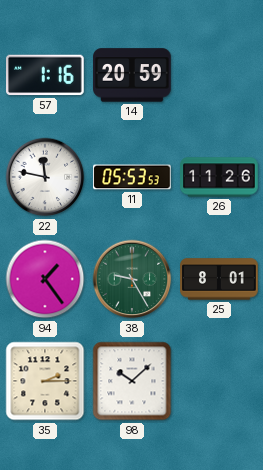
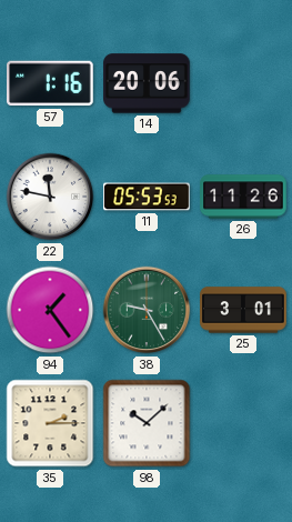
14: 20:59 -> 20:06 (147, 83)
25: 8:01 -> 3:01 (243, 310)
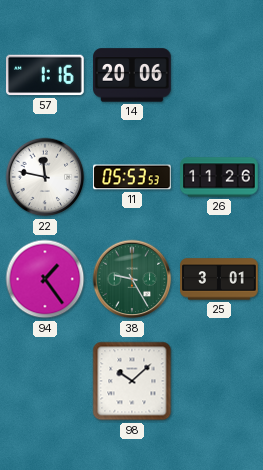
35: 2:15 -> none (50, 423)
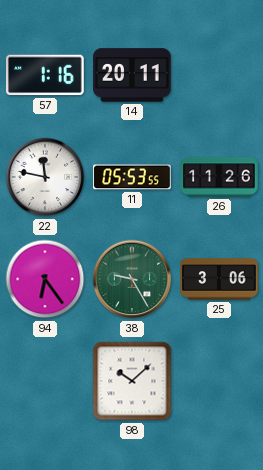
14: 20:06 -> 20:11 (132, 75)
11: 05:53:53 -> 05:53:55 (132, 177)
94: 1:24 -> 6:24 (45, 279)
25: 3:01 -> 3:06 (219, 279)
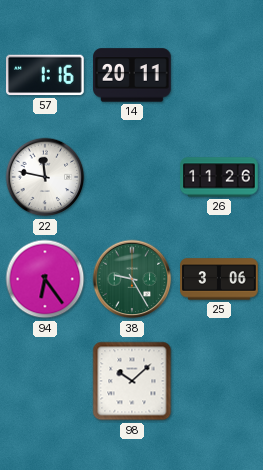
11: 05:53 -> none (132, 177)
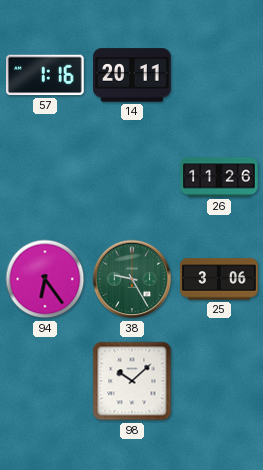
22: 11:47 -> none (45, 177)
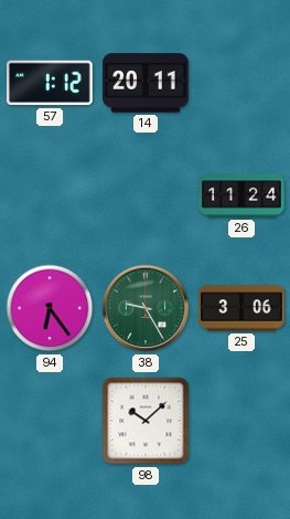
57: 1:16 -> 1:12 (51, 83)
26: 11:26 -> 11:24 (241, 195)
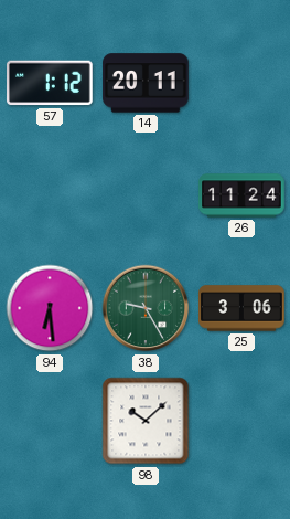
94: 6:24 -> 6:29 (50, 308)
